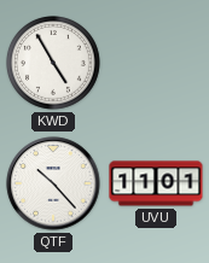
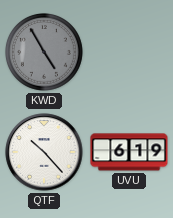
KWD dial: white -> grey (45, 53)
UVU: 11:01 -> 6:19 (129, 152)
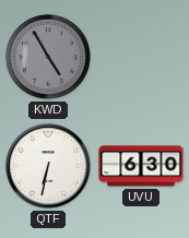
QTF: 10:23 -> 6:32 (48, 166)
UVU: 6:19 -> 6:30 (141, 166)
